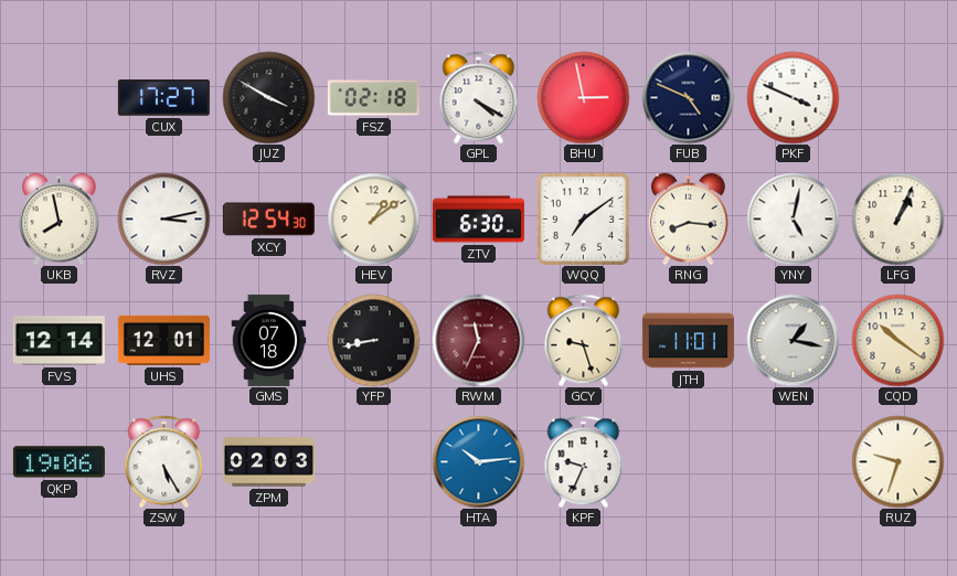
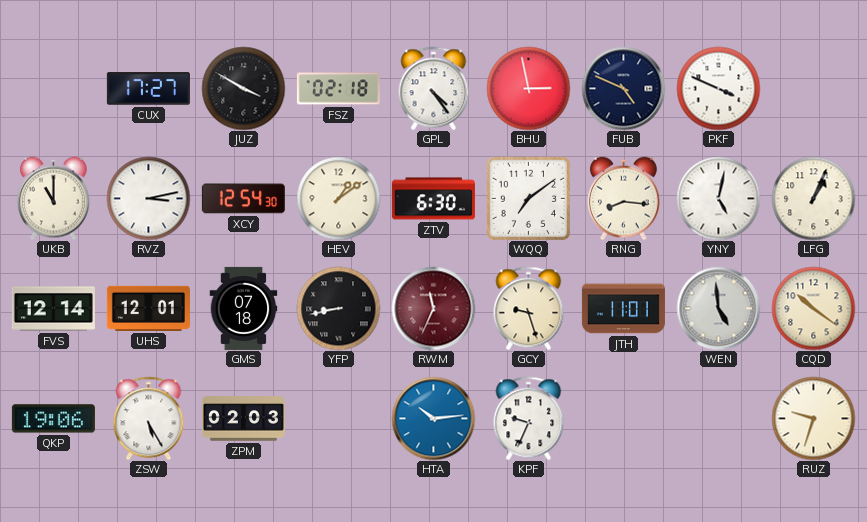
GPL: 4:20 -> 4:24 (434, 88)
UKB: 7:58 -> 11:00 (54, 198)
WEN: 1:17 -> 4:59 (718, 308)
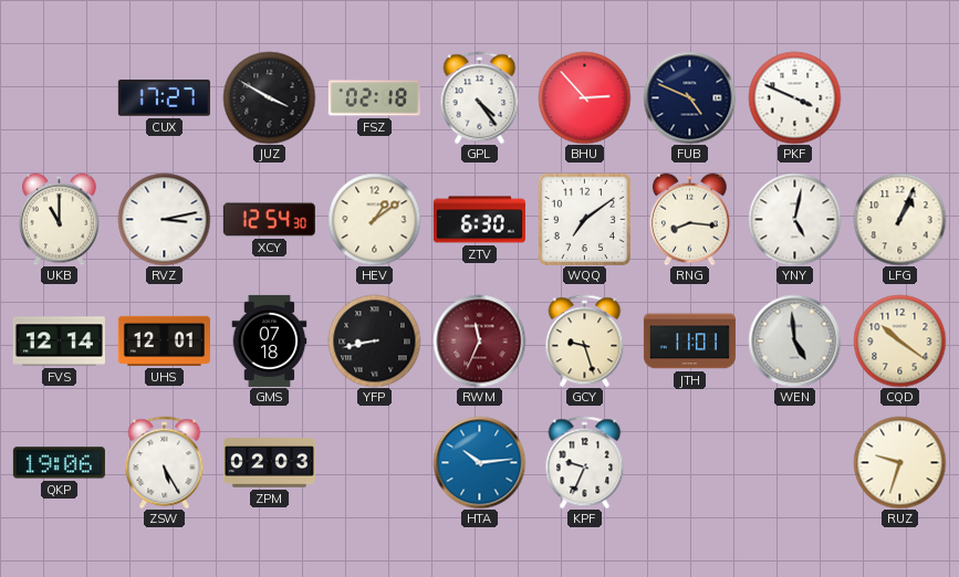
BHU: 2:58 -> 2:53 (584, 97)
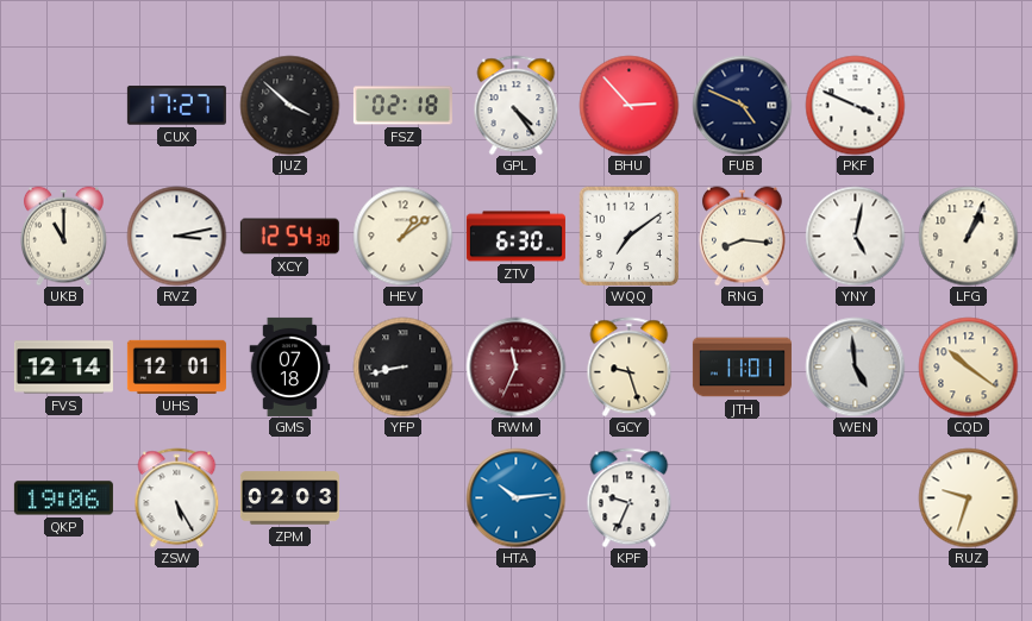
JUZ: 3:50 -> 3:52 (289, 105)
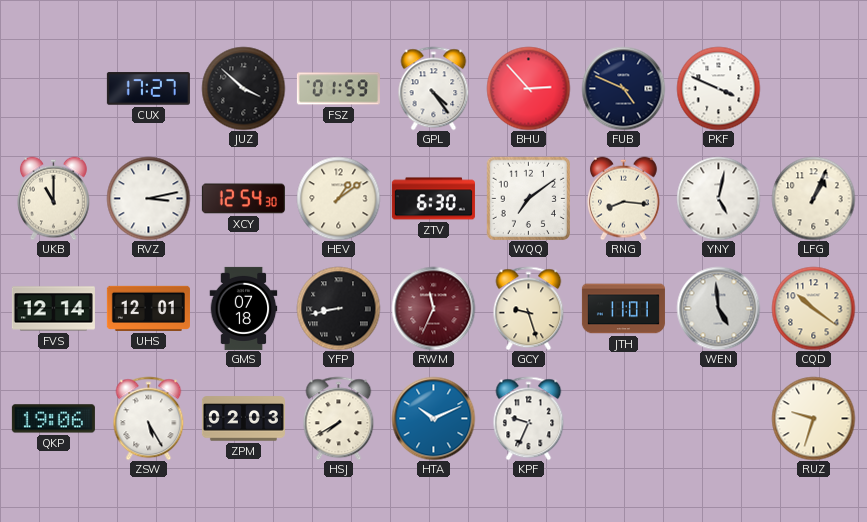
FSZ: 02:18 -> 01:59 (338, 89)
HSJ: none -> 7:40 (339, 418)
HTA: 10:14 -> 10:11 (433, 418)
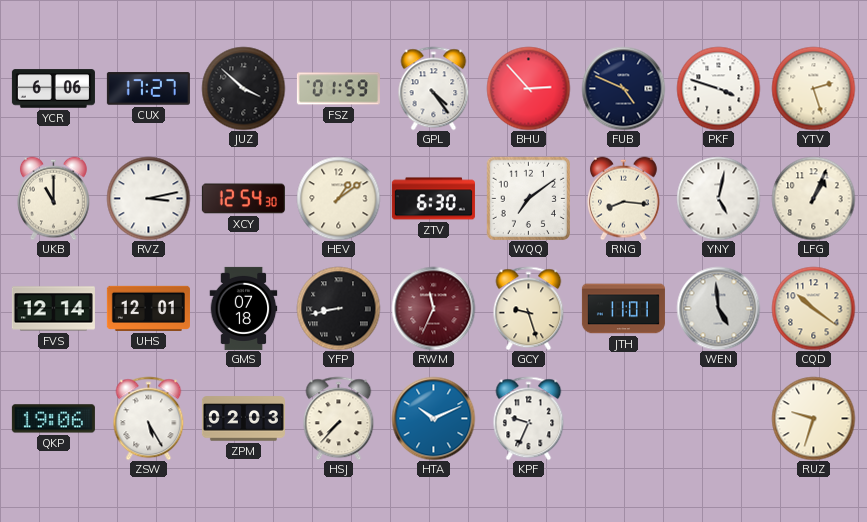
YCR: none -> 6:06 (53, 89)
PKF: 3:49 -> 3:48 (718, 88)
YTV: none -> 2:27 (813, 88)
HSJ: 7:40 -> 7:37 (339, 418)
